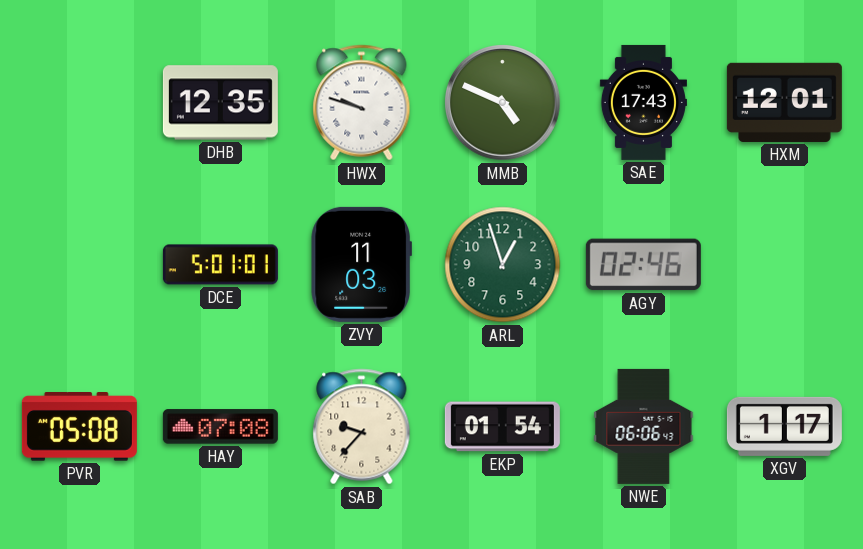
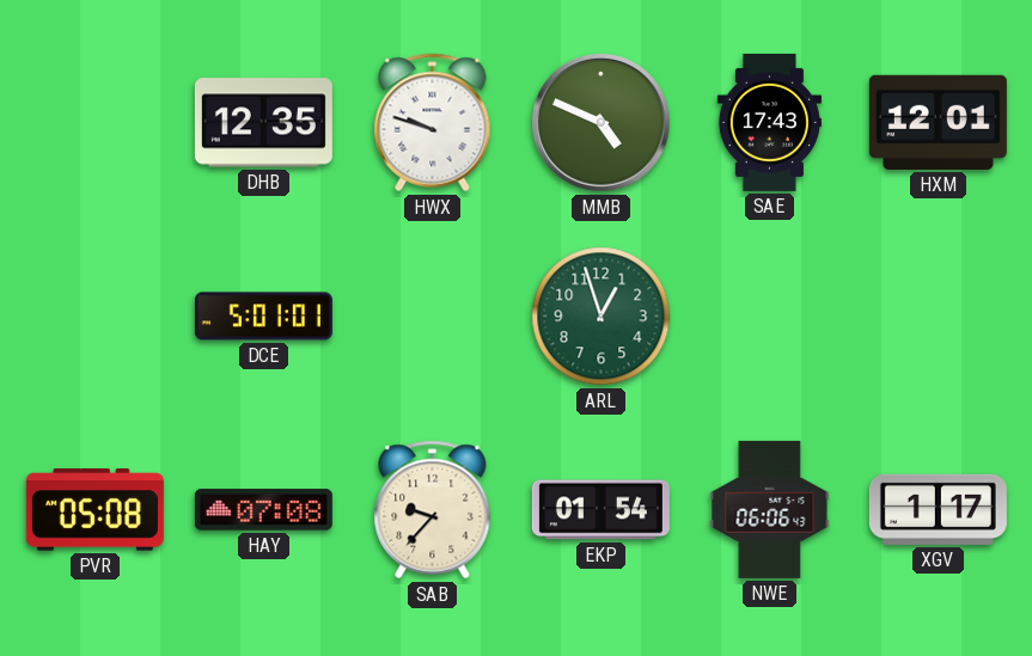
ZVY: 11:03 -> none (361, 264)
AGY: 02:46 -> none (643, 265)
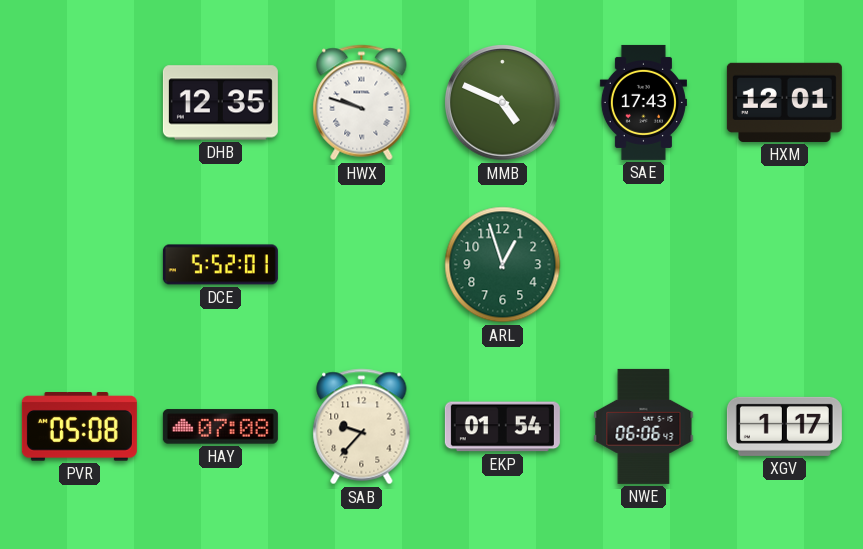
DCE: 5:01 -> 5:52 (220, 265)
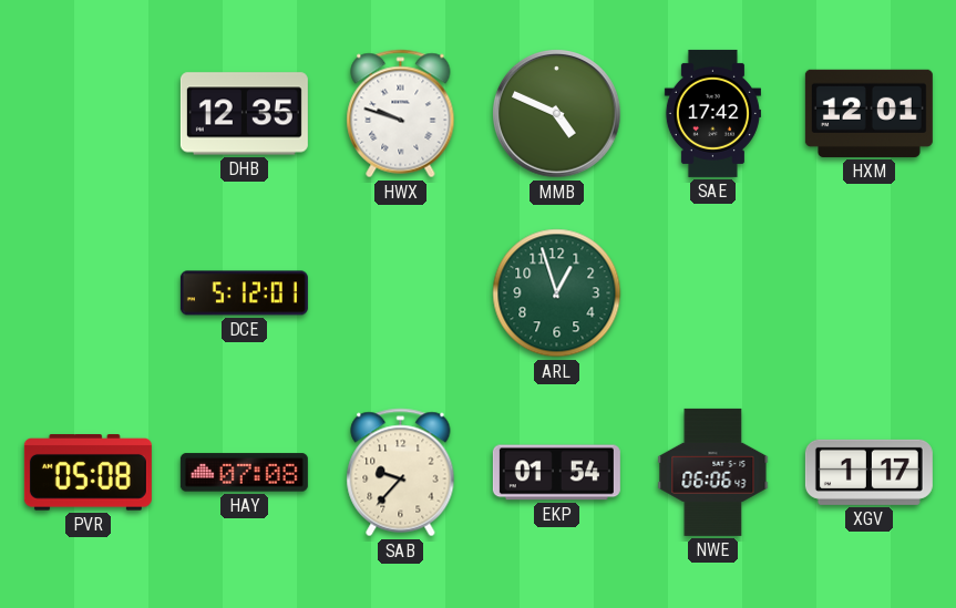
SAE: 17:43 -> 17:42 (712, 113)
DCE: 5:52 -> 5:12 (244, 293)
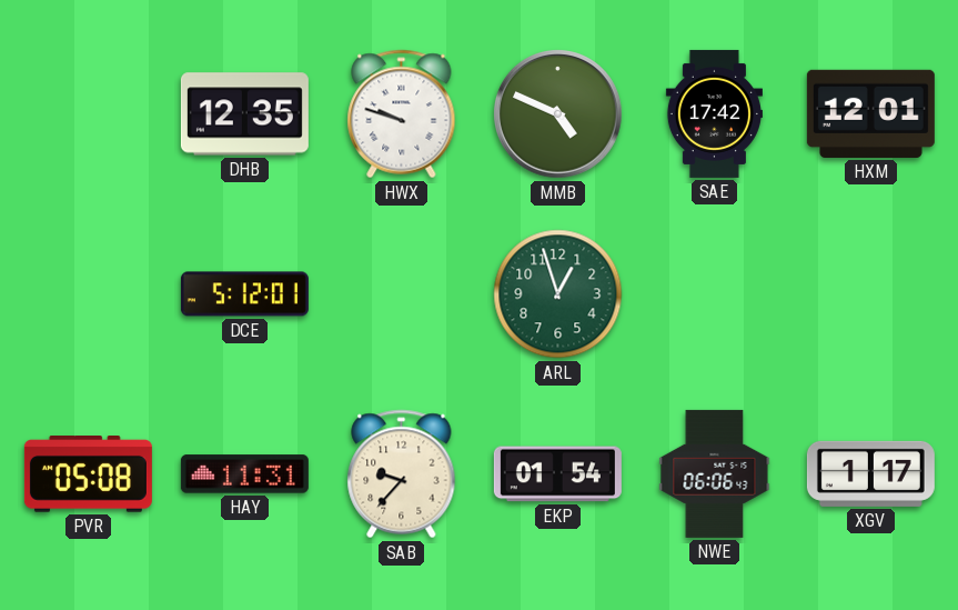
HAY: 07:08 -> 11:31 (244, 474)
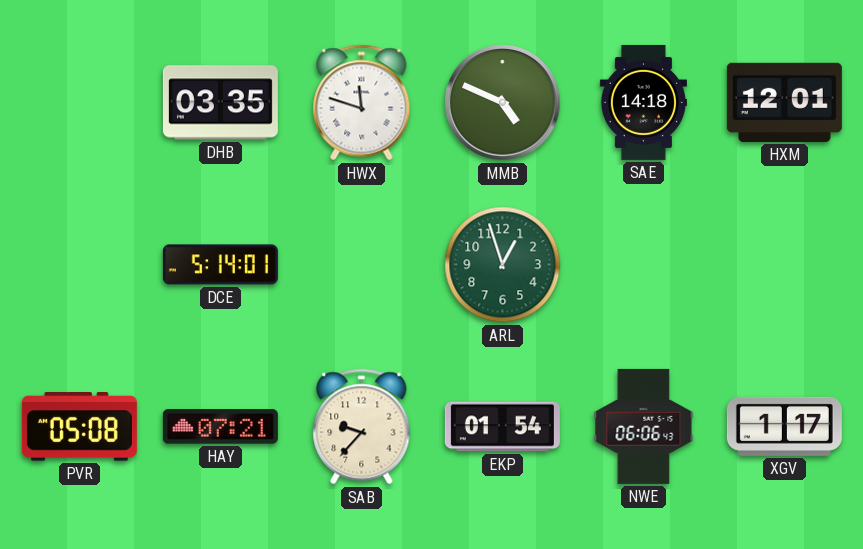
DHB: 12:35 -> 03:35 (220, 103)
HWX: 9:48 -> 11:48 (362, 103)
SAE: 17:42 -> 14:18 (643, 102)
DCE: 5:12 -> 5:14 (220, 265)
HAY: 11:31 -> 07:21 (220, 427)
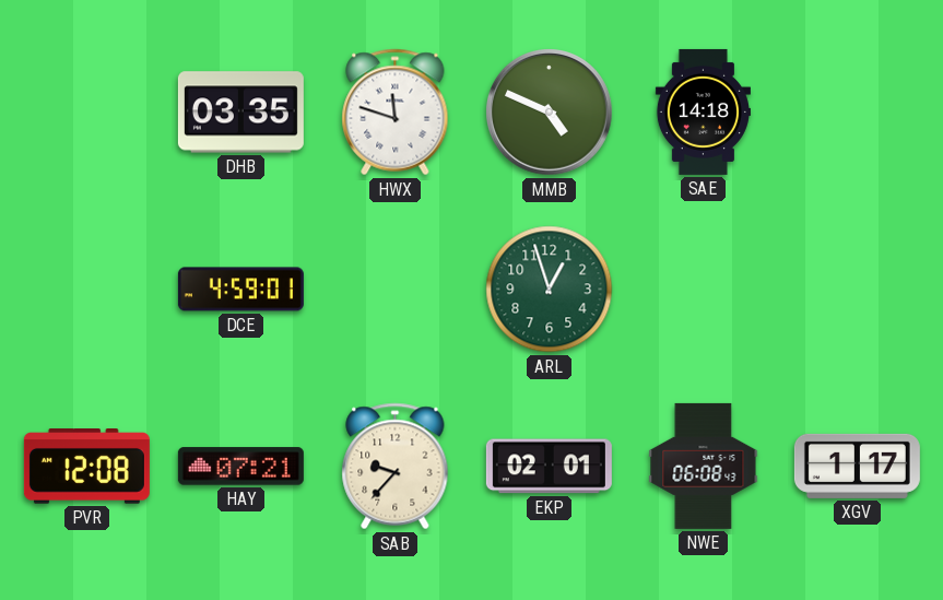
HXM: 12:01 -> none (784, 102)
DCE: 5:14 -> 4:59 (240, 290)
PVR: 05:08 -> 12:08 (86, 467)
EKP: 01:54 -> 02:01 (549, 467)
NWE: 06:06 -> 06:08 (704, 466)
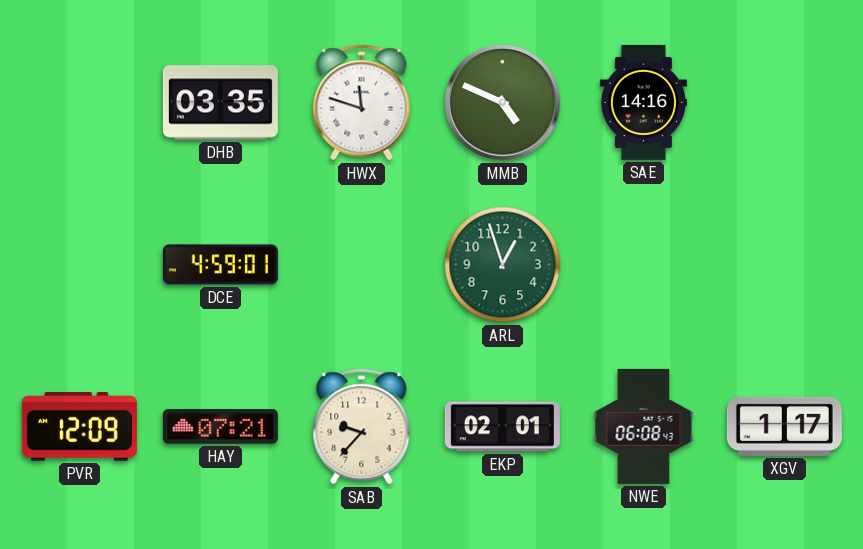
SAE: 14:18 -> 14:16 (643, 102)
PVR: 12:08 -> 12:09 (79, 427)
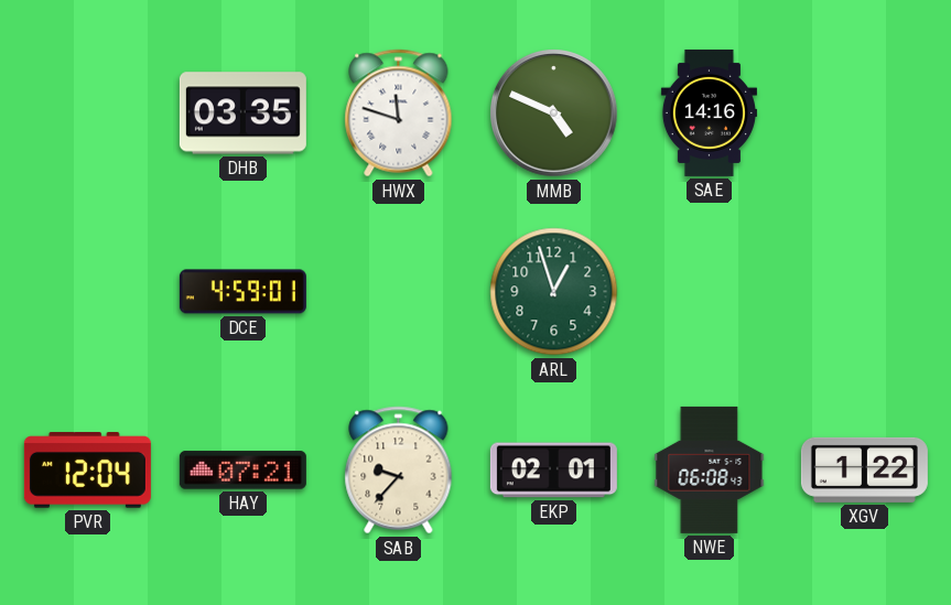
PVR: 12:09 -> 12:04 (87, 471)
XGV: 1:17 -> 1:22 (864, 469)
